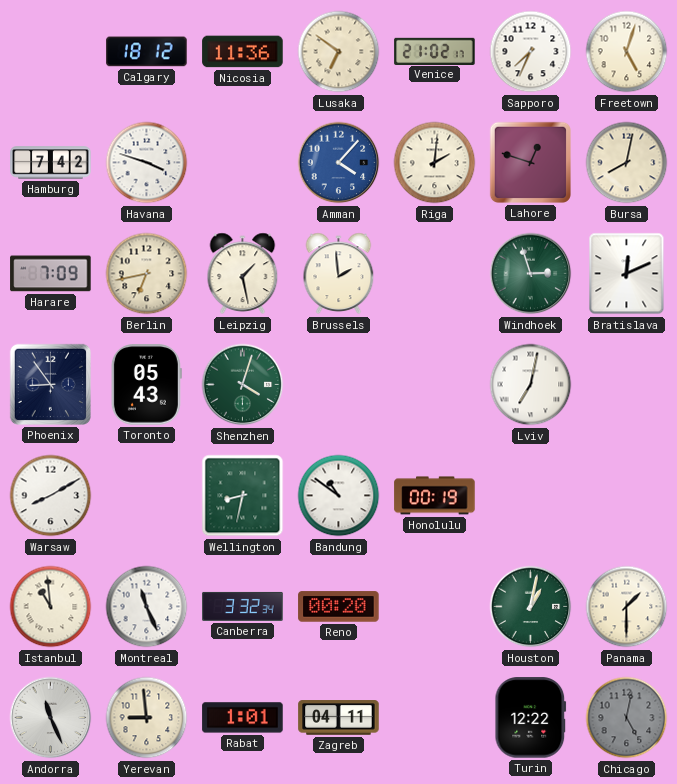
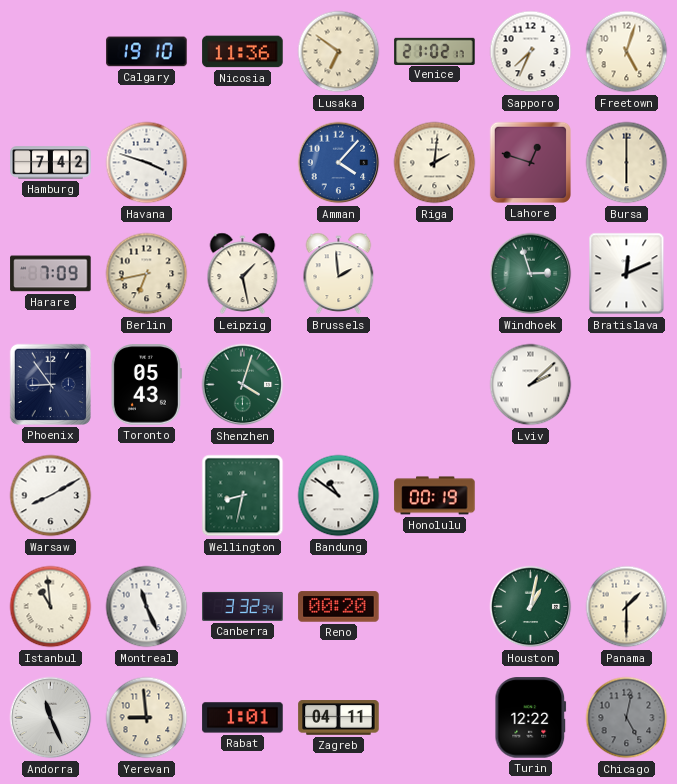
Calgary: 18:12 -> 19:10 (147, 52)
Bursa: 8:02 -> 6:00 (627, 163)
Lviv: 7:02 -> 2:08 (531, 385)
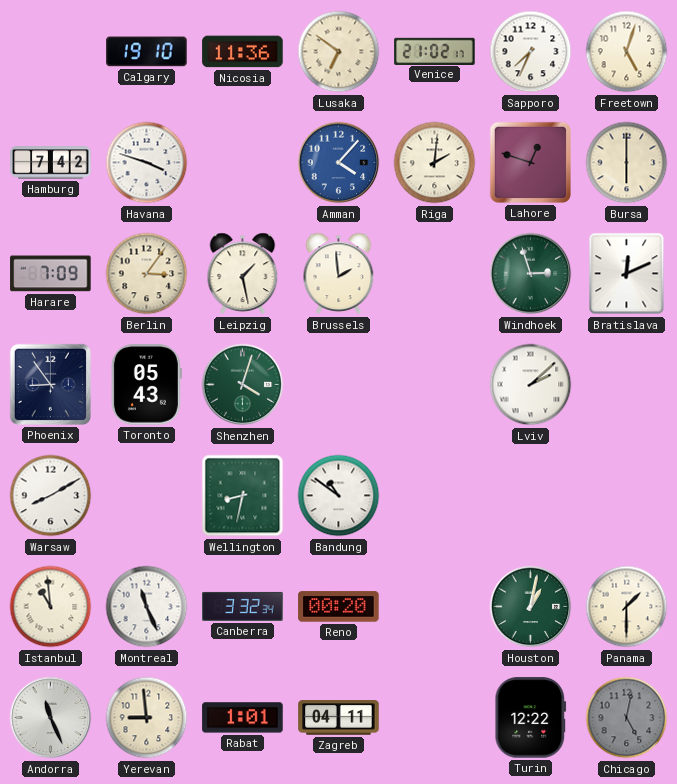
Berlin: 6:43 -> 3:06 (147, 274)
Honolulu: 00:19 -> none (435, 496)
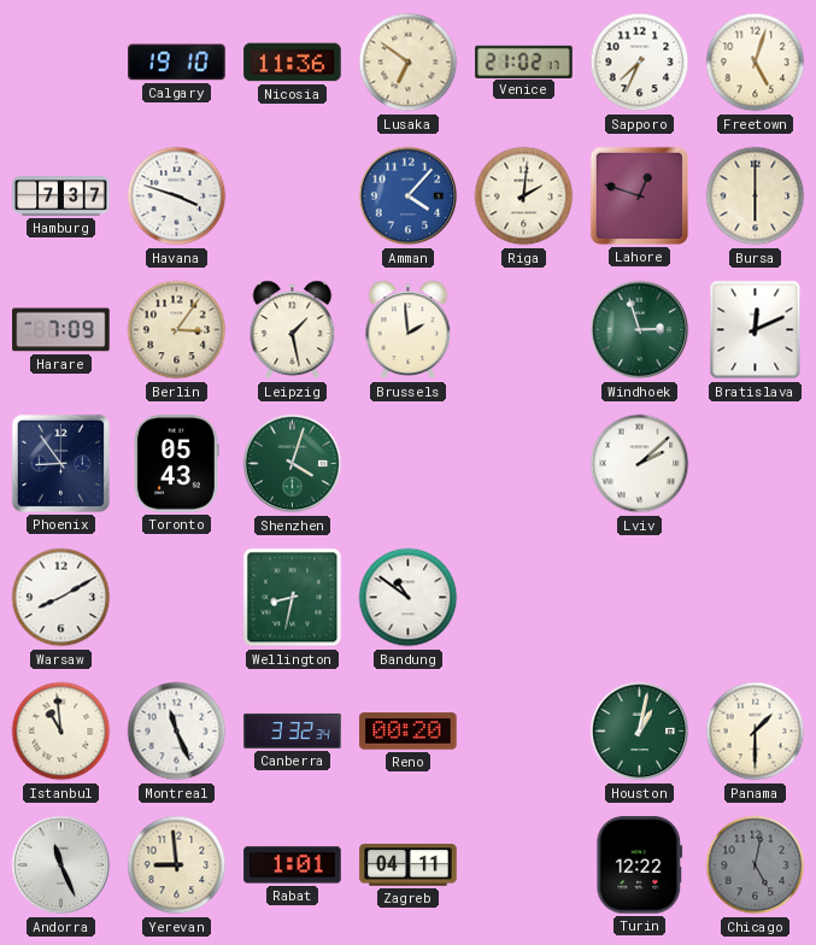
Hamburg: 7:42 -> 7:37 (61, 196)
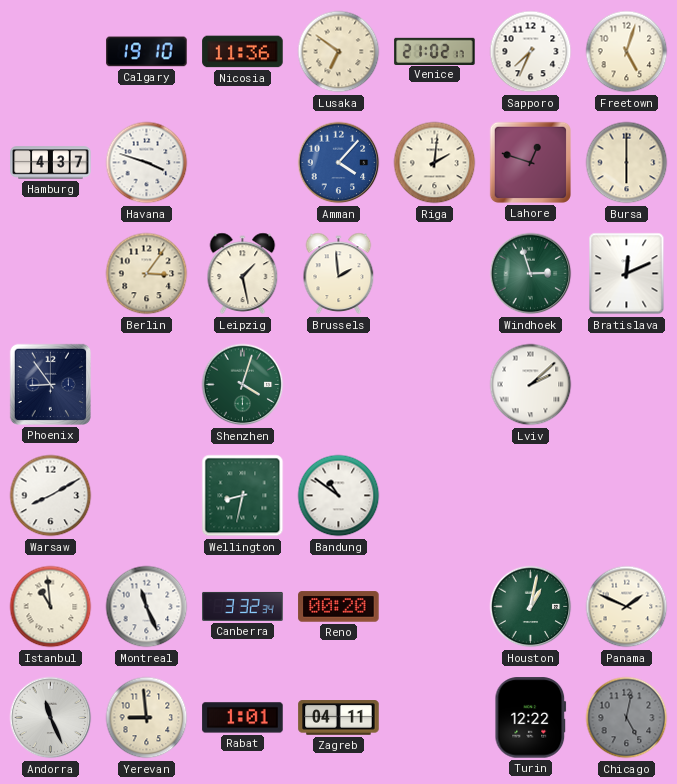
Hamburg: 7:37 -> 4:37 (51, 163)
Harare: 7:09 -> none (61, 330)
Toronto: 05:43 -> none (176, 464)
Panama: 1:30 -> 1:49 (627, 607)
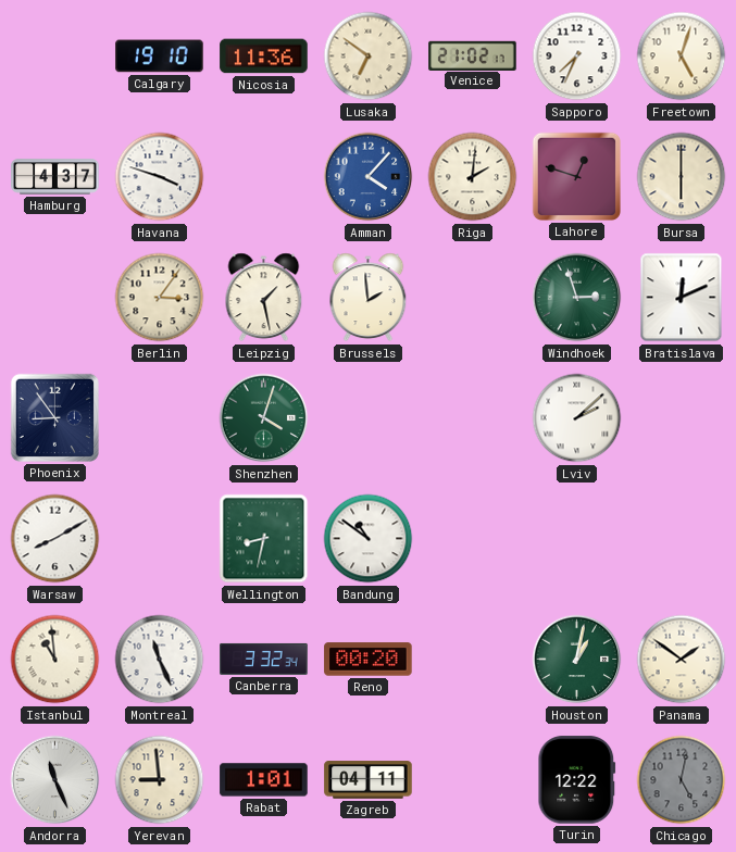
Panama: 1:49 -> 1:51 (682, 660)
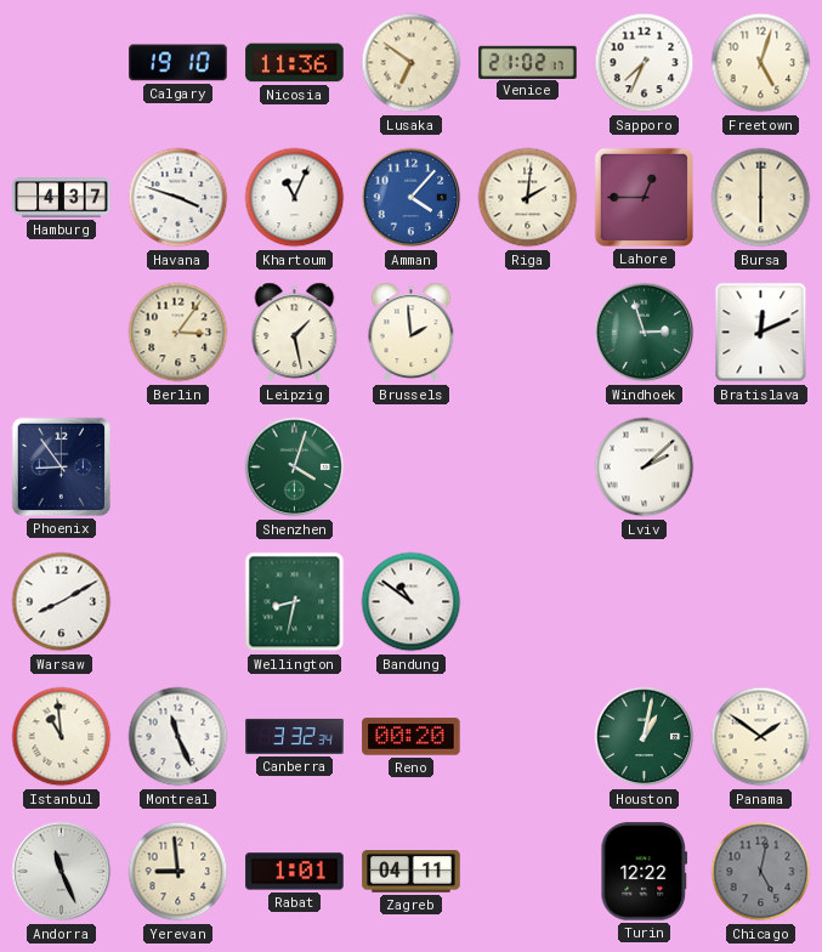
Khartoum: none -> 11:04 (295, 198)
Lahore: 12:48 -> 12:45 (644, 197)
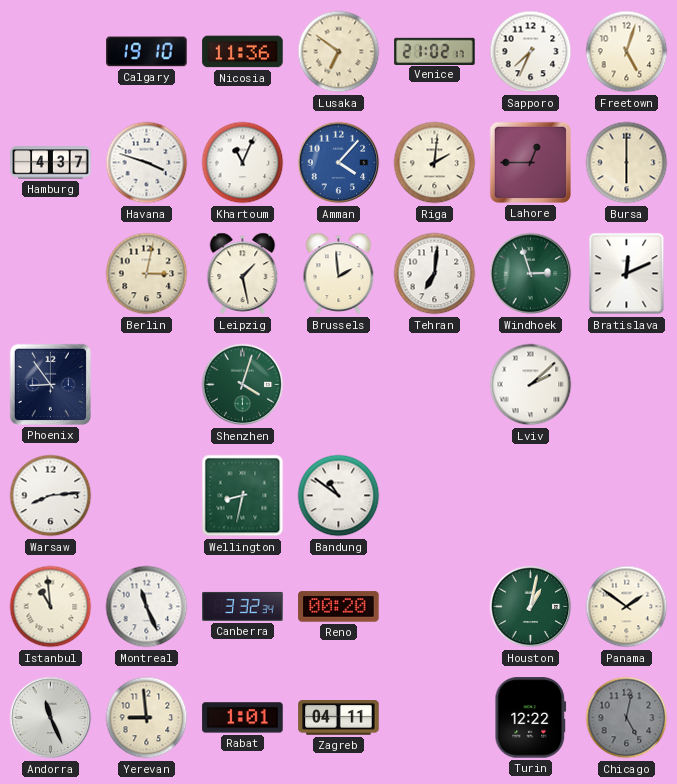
Berlin: 3:06 -> 3:02 (147, 274)
Tehran: none -> 7:01 (435, 274)
Warsaw: 8:10 -> 8:14 (51, 496)
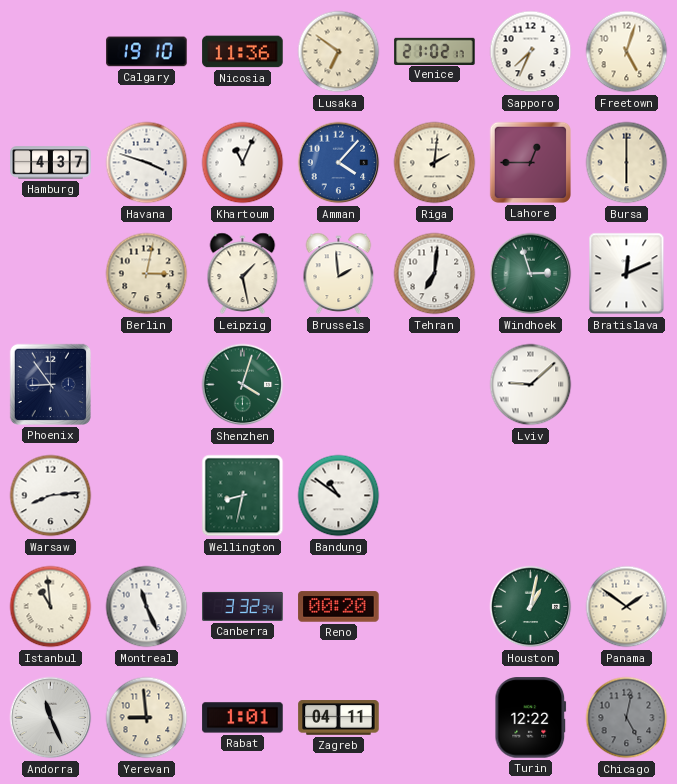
Lviv: 2:08 -> 9:08 (531, 385)
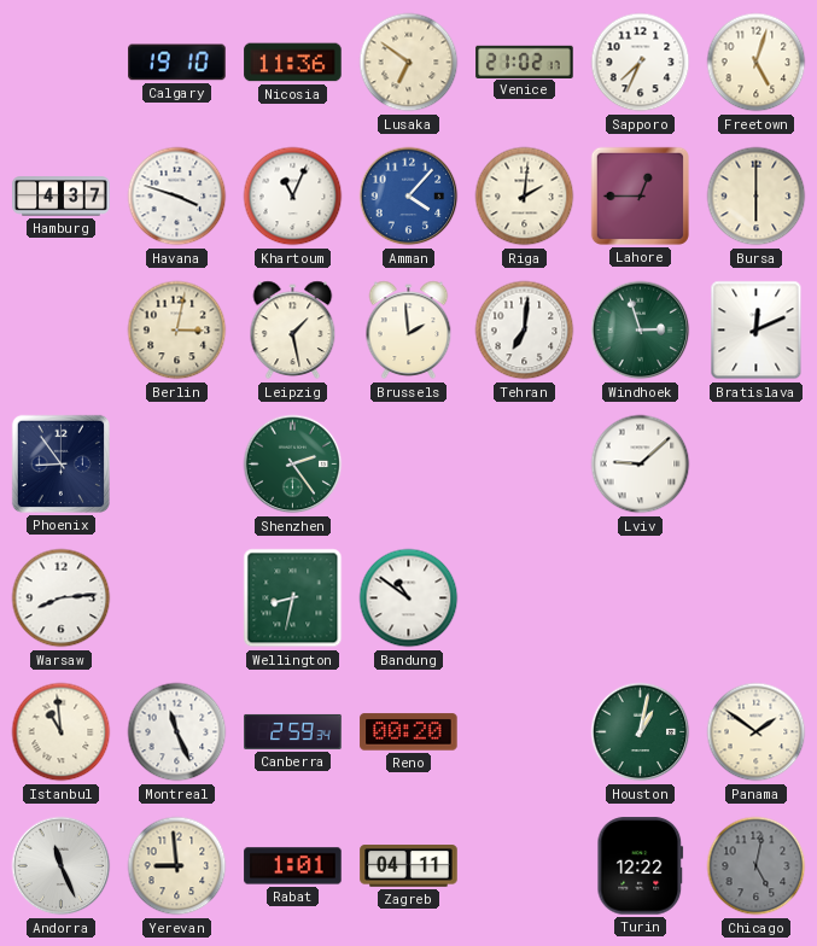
Shenzhen: 4:03 -> 2:24 (293, 465)
Canberra: 3:32 -> 2:59 (293, 731)
